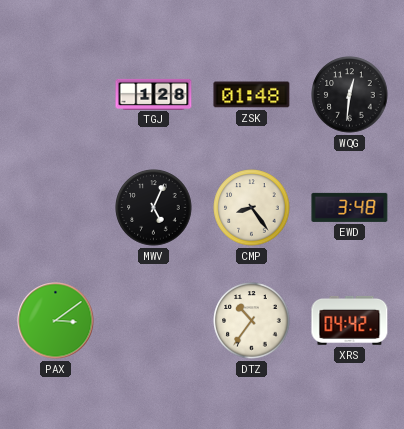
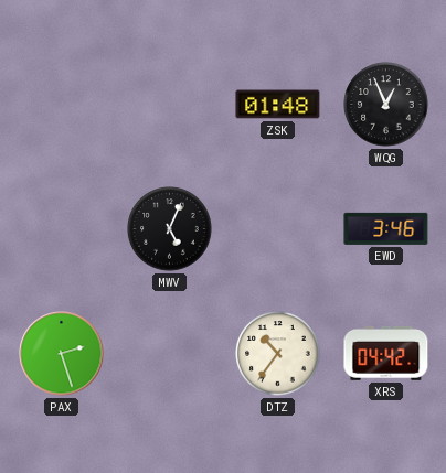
TGJ: 1:28 -> none (154, 94)
WQG: 12:31 -> 12:56 (386, 105)
CMP: 8:24 -> none (252, 208)
EWD: 3:48 -> 3:46 (386, 228)
PAX: 3:09 -> 2:27 (62, 354)
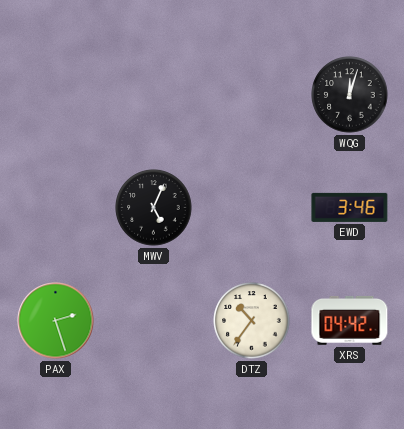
ZSK: 01:48 -> none (278, 105)
WQG: 12:56 -> 12:03 (350, 95)
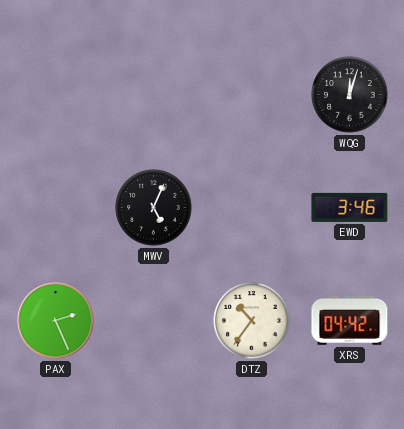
PAX: 2:27 -> 2:26 (56, 321)
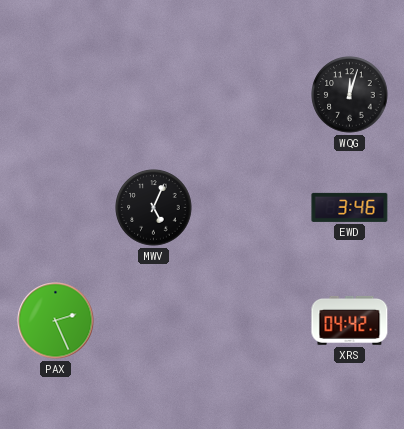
DTZ: 10:36 -> none (252, 321)
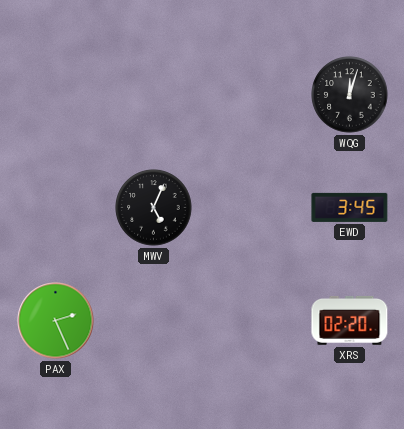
EWD: 3:46 -> 3:45 (350, 207)
XRS: 04:42 -> 02:20 (350, 320)
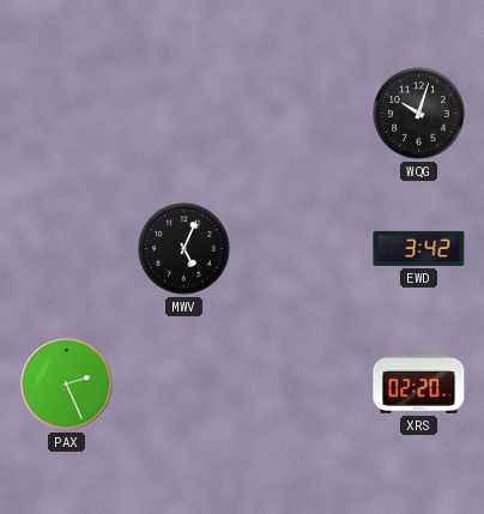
WQG: 12:03 -> 10:03 (419, 114)
EWD: 3:45 -> 3:42 (419, 248)
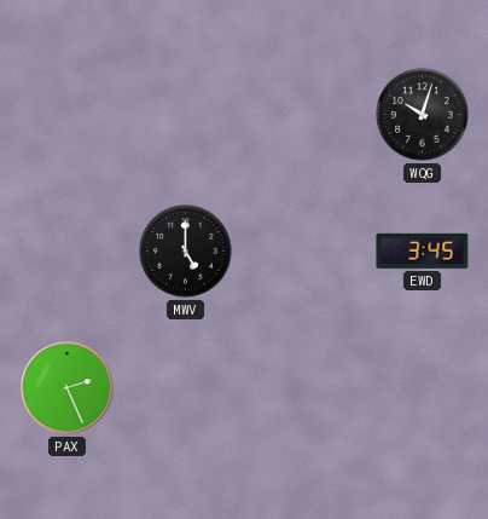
MWV: 5:04 -> 5:00 (186, 252)
EWD: 3:42 -> 3:45 (423, 250)
XRS: 02:20 -> none (419, 383)
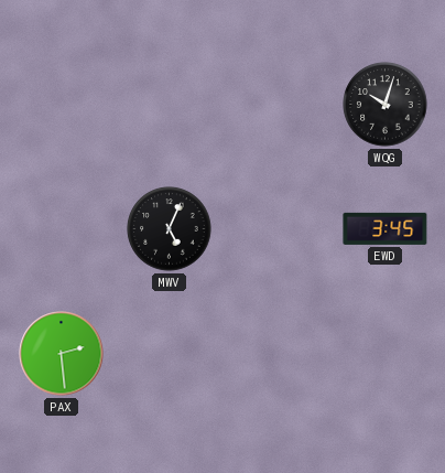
MWV: 5:00 -> 5:04 (170, 229)
PAX: 2:26 -> 2:29 (62, 354)
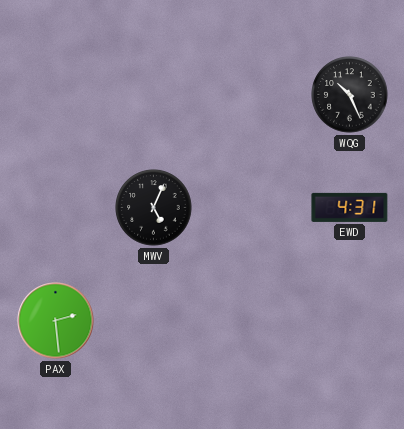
WQG: 10:03 -> 10:26 (350, 95)
EWD: 3:45 -> 4:31 (350, 207)
